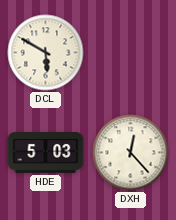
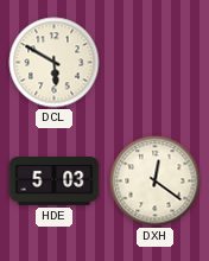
DXH: 12:23 -> 12:21 (156, 182)
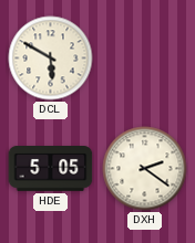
HDE: 5:03 -> 5:05 (51, 169)
DXH: 12:21 -> 2:21 (145, 169)
